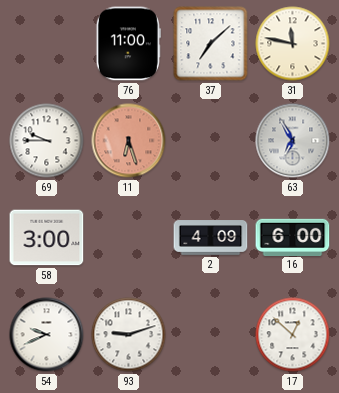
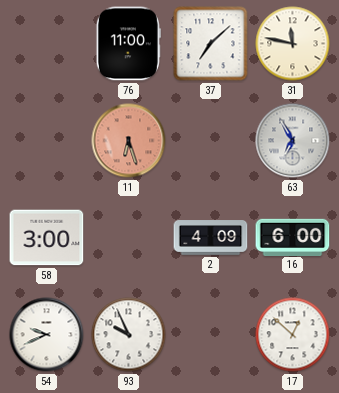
69: 9:45 -> none (47, 141)
93: 9:12 -> 9:56 (129, 335)
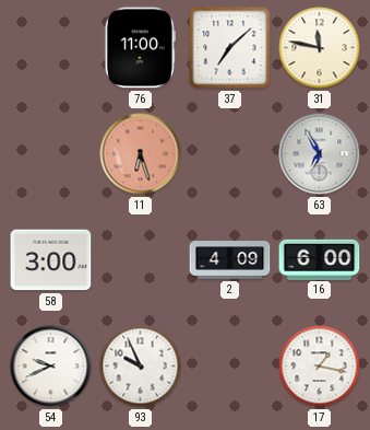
17: 12:52 -> 1:17 (320, 367)
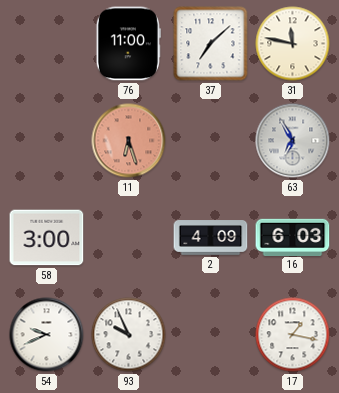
16: 6:00 -> 6:03 (293, 237)
